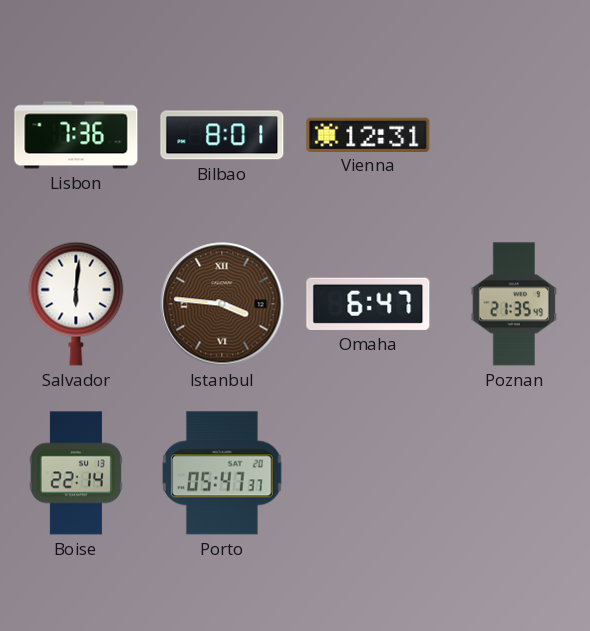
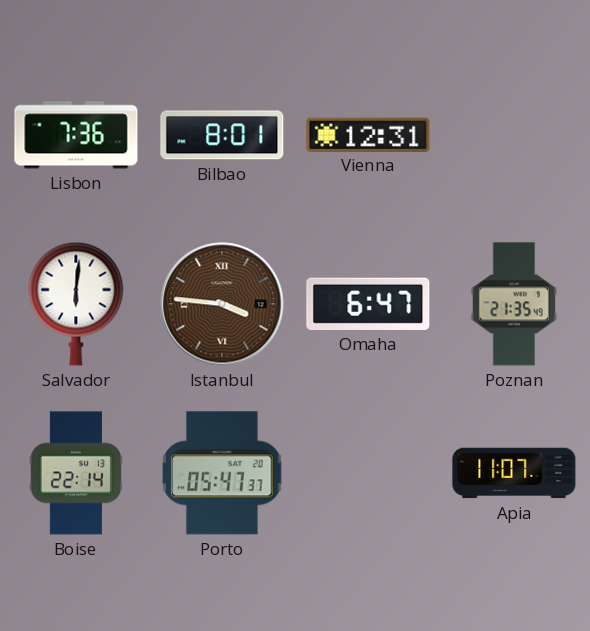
Apia: none -> 11:07 (514, 473)
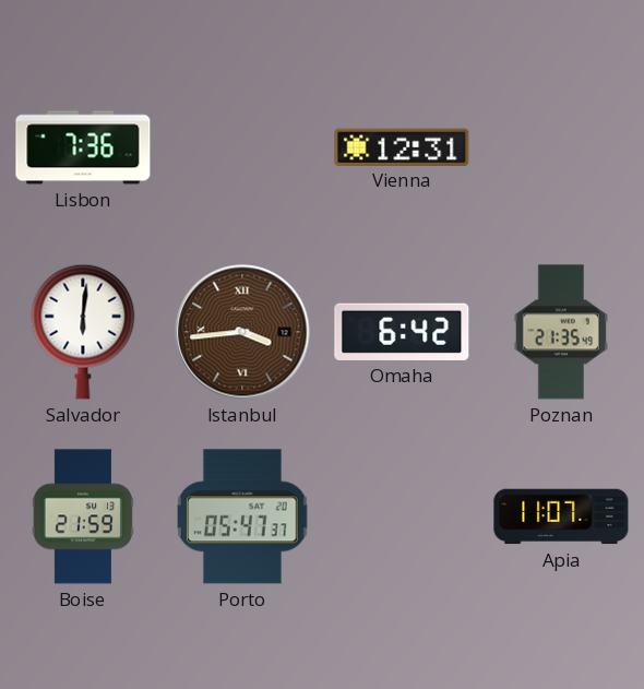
Bilbao: 8:01 -> none (222, 135)
Istanbul: 3:46 -> 3:44 (242, 332)
Omaha: 6:47 -> 6:42 (402, 332)
Boise: 22:14 -> 21:59 (83, 516)
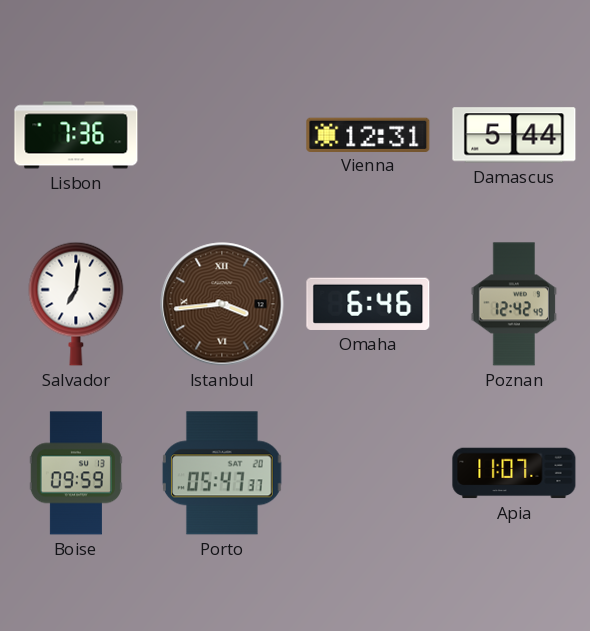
Damascus: none -> 5:44 (514, 135)
Salvador: 6:01 -> 7:01 (76, 304)
Omaha: 6:42 -> 6:46 (368, 304)
Poznan: 21:35 -> 12:42 (514, 304)
Boise: 21:59 -> 09:59 (76, 473)
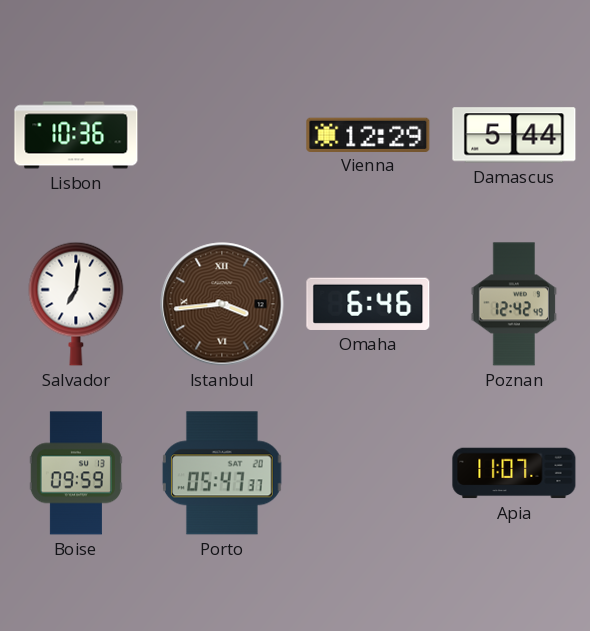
Lisbon: 7:36 -> 10:36 (76, 135)
Vienna: 12:31 -> 12:29 (368, 134)
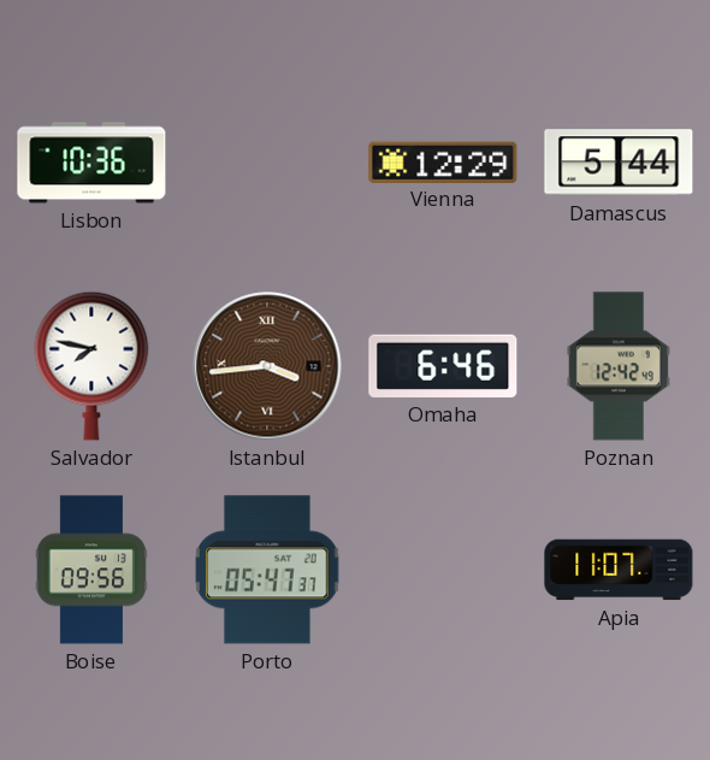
Salvador: 7:01 -> 7:47 (91, 366)
Boise: 09:59 -> 09:56 (91, 570)
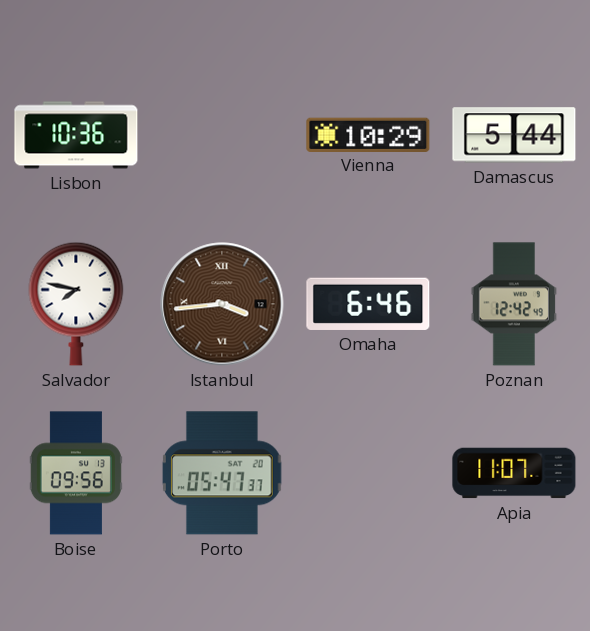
Vienna: 12:29 -> 10:29 (368, 134)
